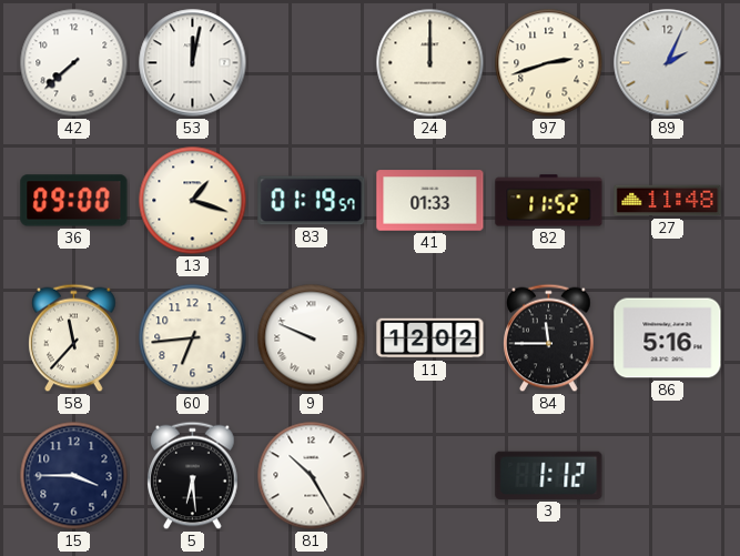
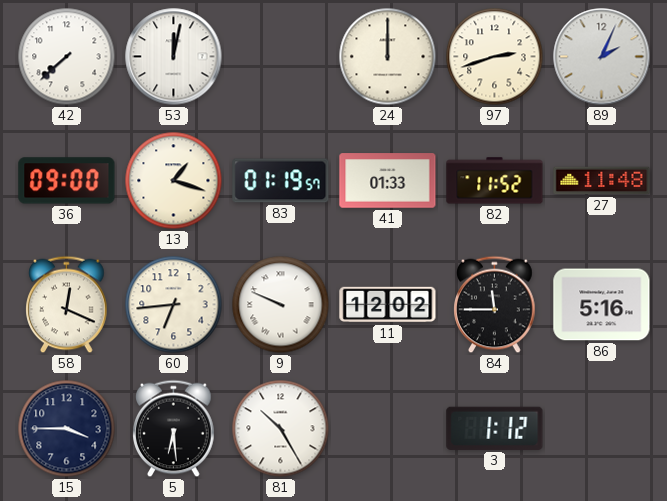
58: 11:37 -> 12:19 (67, 305)
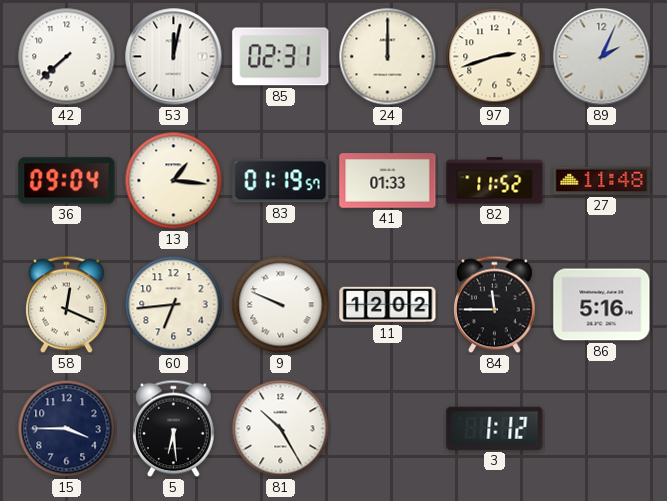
85: none -> 02:31 (281, 57)
36: 09:00 -> 09:04 (67, 181)
13: 1:18 -> 1:16 (174, 181)
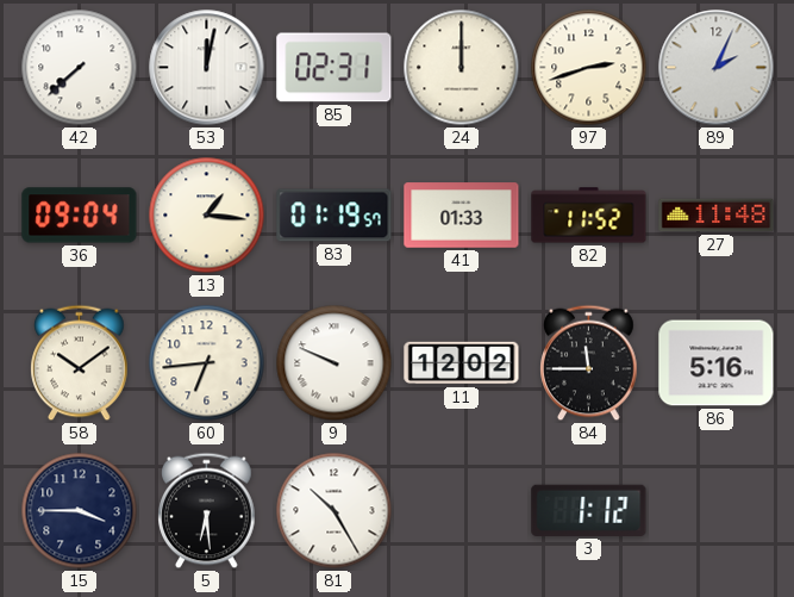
58: 12:19 -> 10:09 (80, 363)
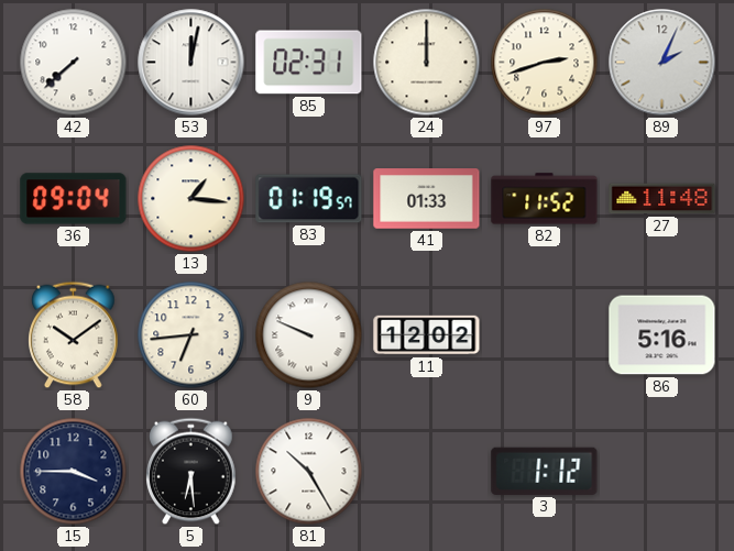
84: 11:45 -> none (589, 363)
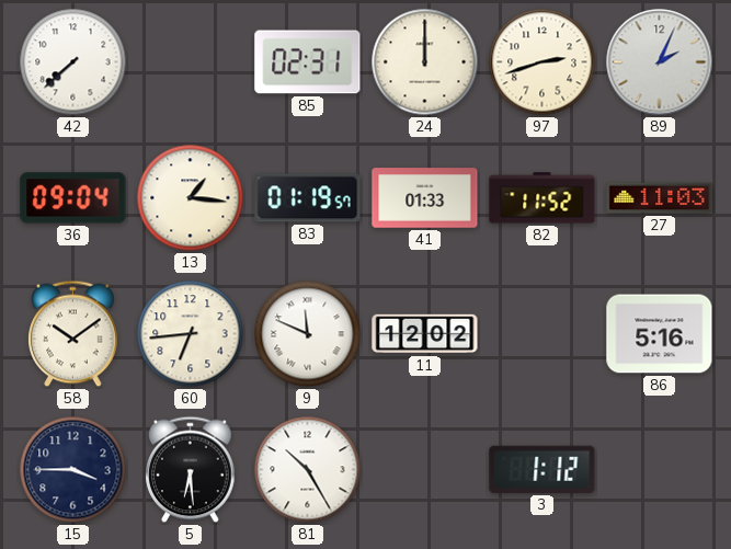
53: 12:02 -> none (191, 63)
27: 11:48 -> 11:03 (660, 198)
9: 9:49 -> 11:49 (308, 334)
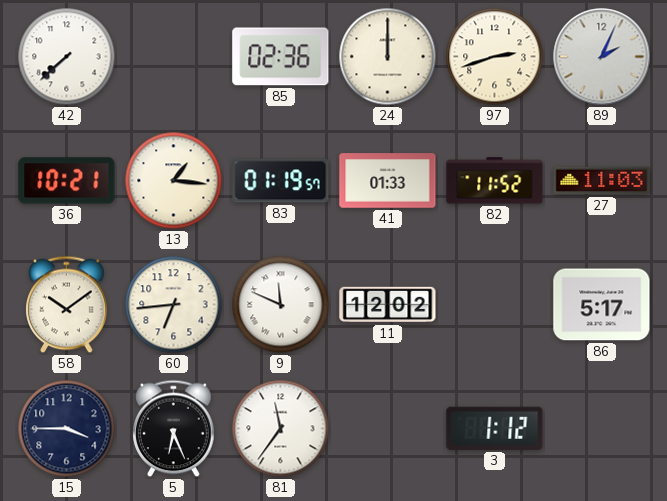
85: 02:31 -> 02:36 (281, 57)
36: 09:04 -> 10:21 (67, 181)
86: 5:16 -> 5:17 (602, 305)
5: 6:29 -> 6:26 (174, 429)
81: 10:25 -> 11:36 (281, 429)
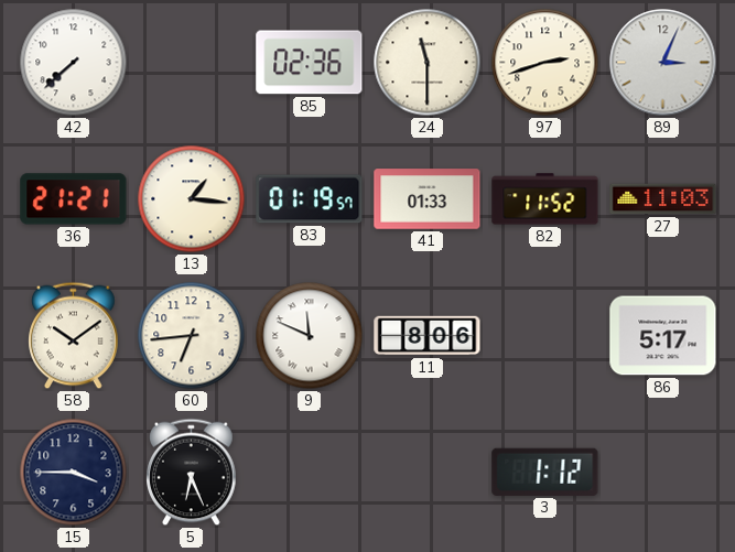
24: 12:00 -> 11:30 (428, 63)
89: 2:04 -> 3:04 (663, 63)
36: 10:21 -> 21:21 (74, 199)
11: 12:02 -> 8:06 (428, 336)
81: 11:36 -> none (281, 429)
